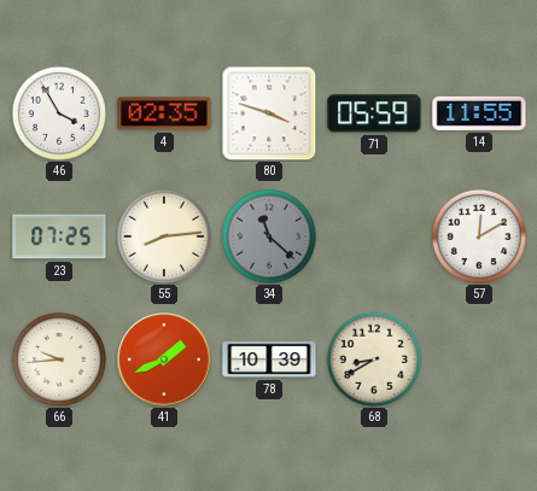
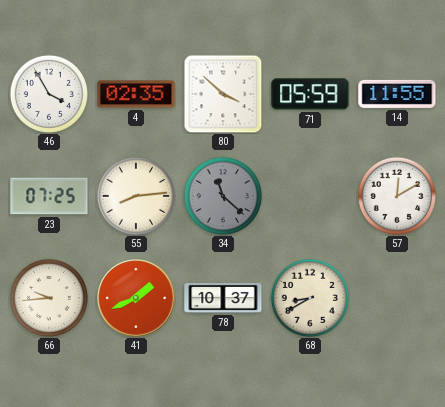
80: 3:48 -> 3:52 (223, 94)
78: 10:39 -> 10:37 (223, 298)
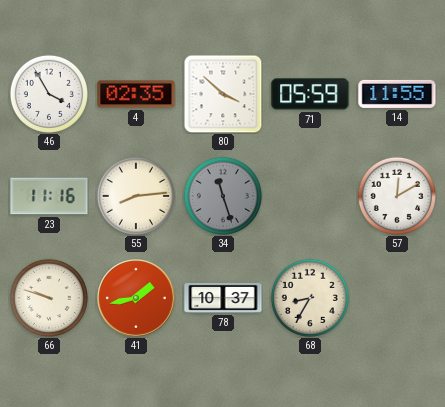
23: 07:25 -> 11:16 (49, 196)
34: 11:22 -> 11:27 (223, 196)
66: 9:44 -> 9:48 (49, 298)
41: 1:41 -> 1:43 (137, 299)
68: 8:40 -> 8:35 (310, 298)
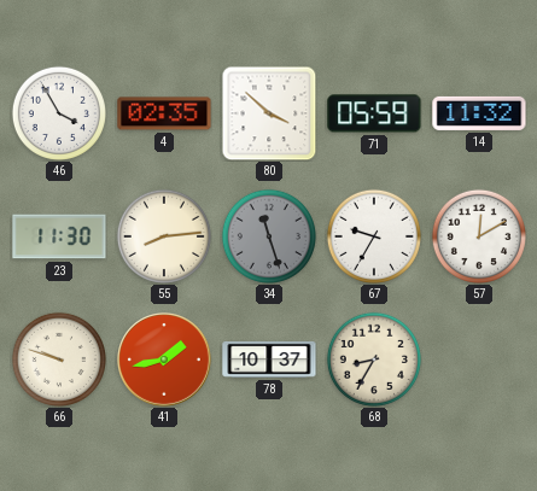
14: 11:55 -> 11:32 (479, 113)
23: 11:16 -> 11:30 (59, 236)
67: none -> 9:35 (374, 236)
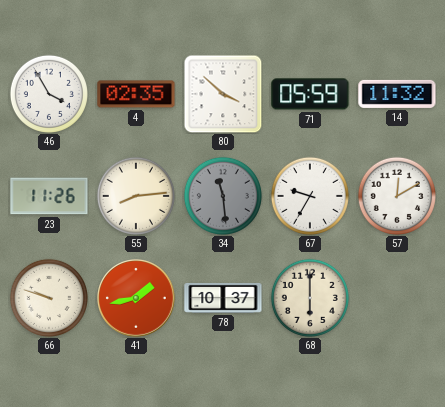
23: 11:30 -> 11:26 (49, 196)
34: 11:27 -> 11:29 (223, 196)
68: 8:35 -> 6:00 (310, 298)
